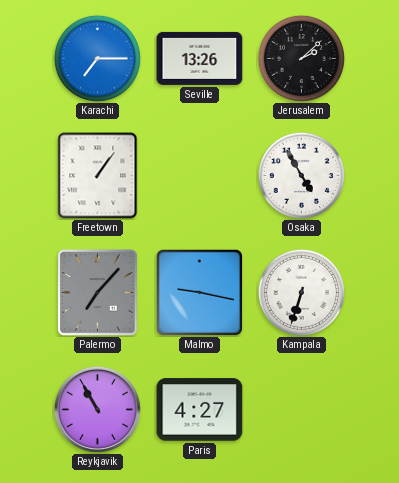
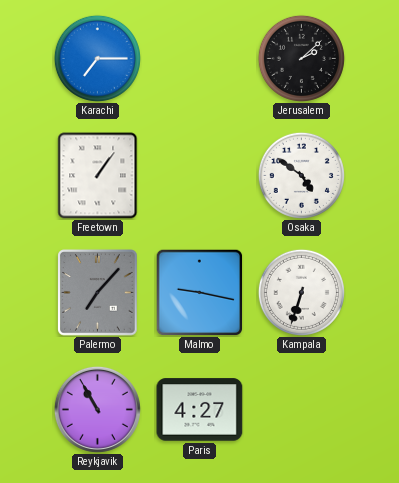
Seville: 13:26 -> none (200, 58)
Osaka: 4:55 -> 4:51 (301, 175)
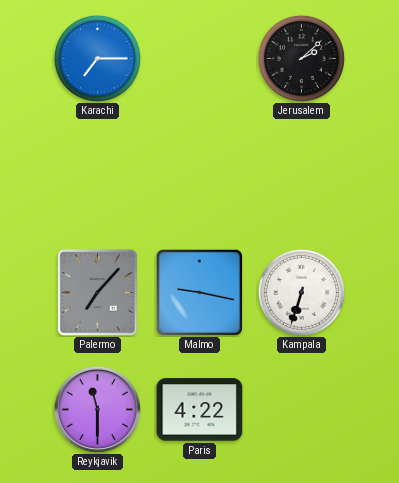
Freetown: 1:06 -> none (98, 176)
Osaka: 4:51 -> none (301, 175)
Reykjavik: 10:55 -> 11:30 (97, 409)
Paris: 4:27 -> 4:22 (200, 410)
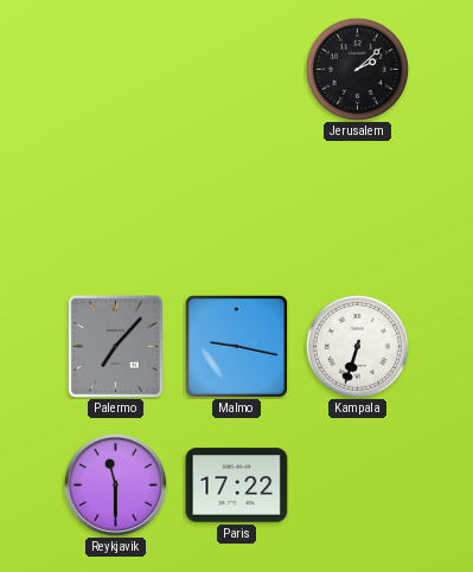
Karachi: 7:15 -> none (97, 58)
Paris: 4:22 -> 17:22 (237, 486)
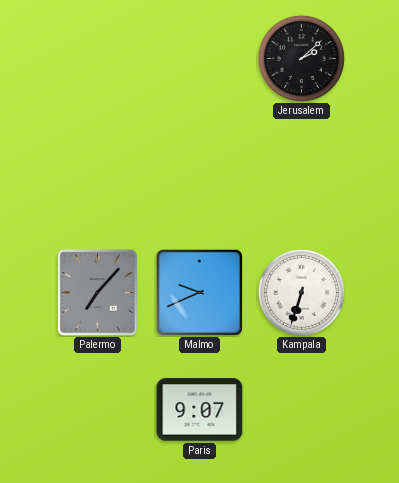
Malmo: 9:17 -> 9:41 (199, 292)
Reykjavik: 11:30 -> none (115, 484)
Paris: 17:22 -> 9:07 (200, 410)
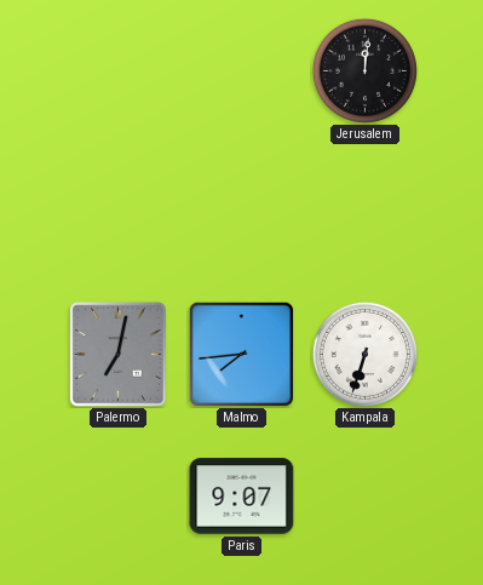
Jerusalem: 2:08 -> 12:01 (364, 70)
Palermo: 7:07 -> 7:02 (119, 355)
Malmo: 9:41 -> 7:44 (241, 354)
